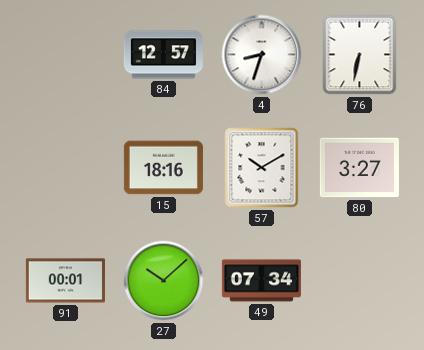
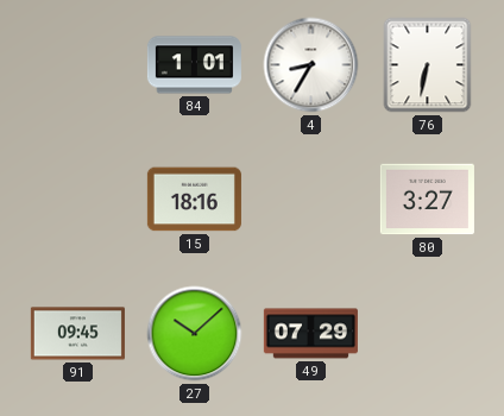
84: 12:57 -> 1:01 (194, 65)
4: 8:33 -> 8:35 (311, 65)
57: 10:10 -> none (262, 168)
91: 00:01 -> 09:45 (77, 334)
49: 07:34 -> 07:29 (310, 334)
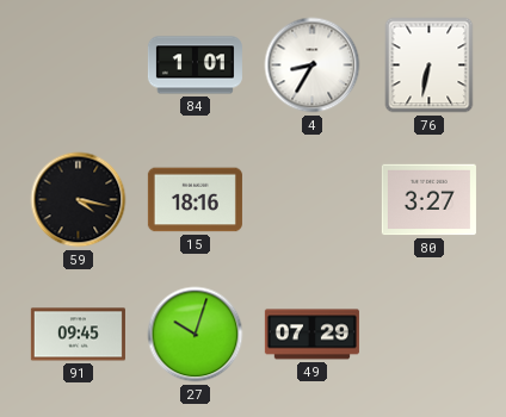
59: none -> 4:17 (79, 200)
27: 10:08 -> 10:03 (196, 335)
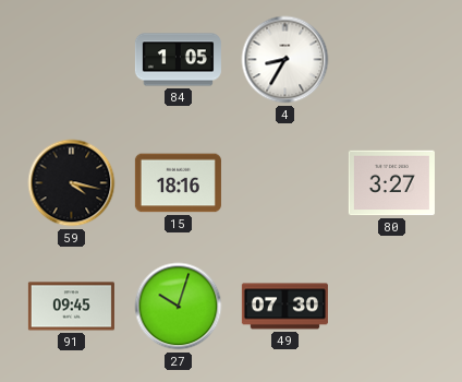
84: 1:01 -> 1:05 (178, 60)
76: 6:32 -> none (430, 66)
49: 07:29 -> 07:30 (284, 307)
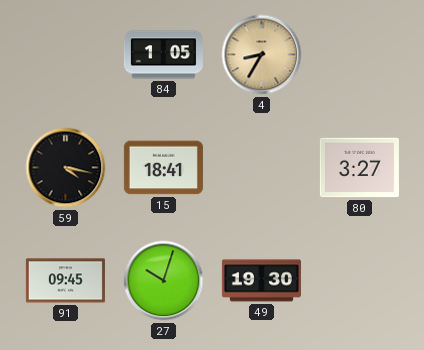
4 dial: white -> champagne (262, 55)
15: 18:16 -> 18:41 (163, 168)
49: 07:30 -> 19:30 (261, 281)
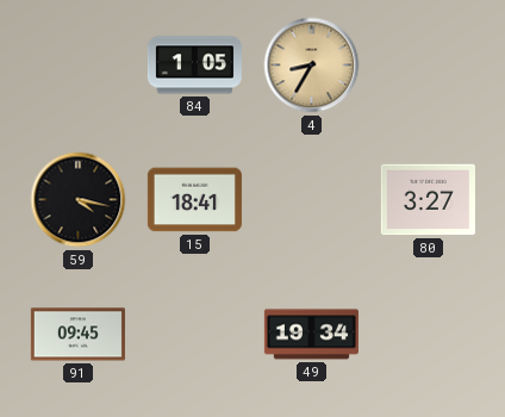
27: 10:03 -> none (164, 281)
49: 19:30 -> 19:34 (311, 335)
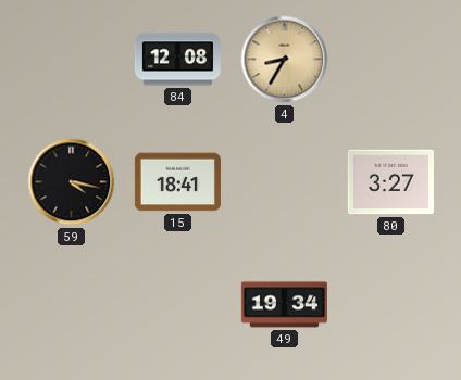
84: 1:05 -> 12:08 (177, 60)
91: 09:45 -> none (77, 335)
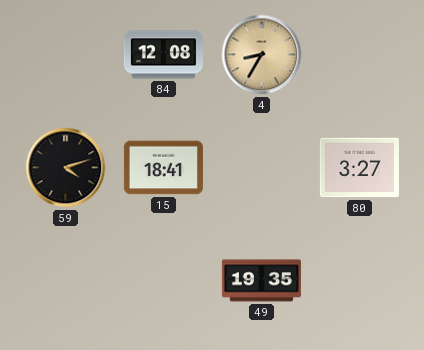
59: 4:17 -> 4:12 (66, 168)
49: 19:34 -> 19:35 (261, 281)
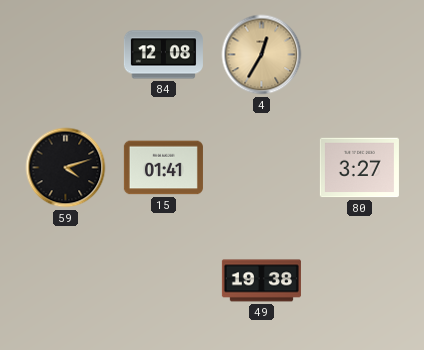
4: 8:35 -> 12:35 (262, 55)
15: 18:41 -> 01:41 (163, 168)
49: 19:35 -> 19:38 (261, 281)
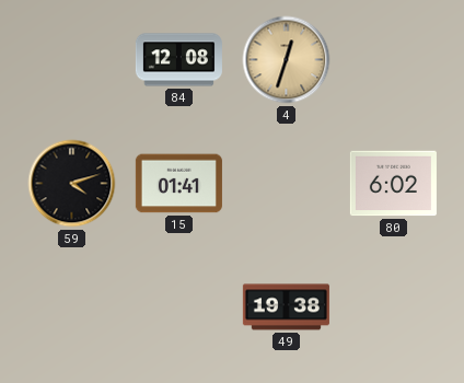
4: 12:35 -> 12:33 (287, 60)
80: 3:27 -> 6:02 (393, 184)
